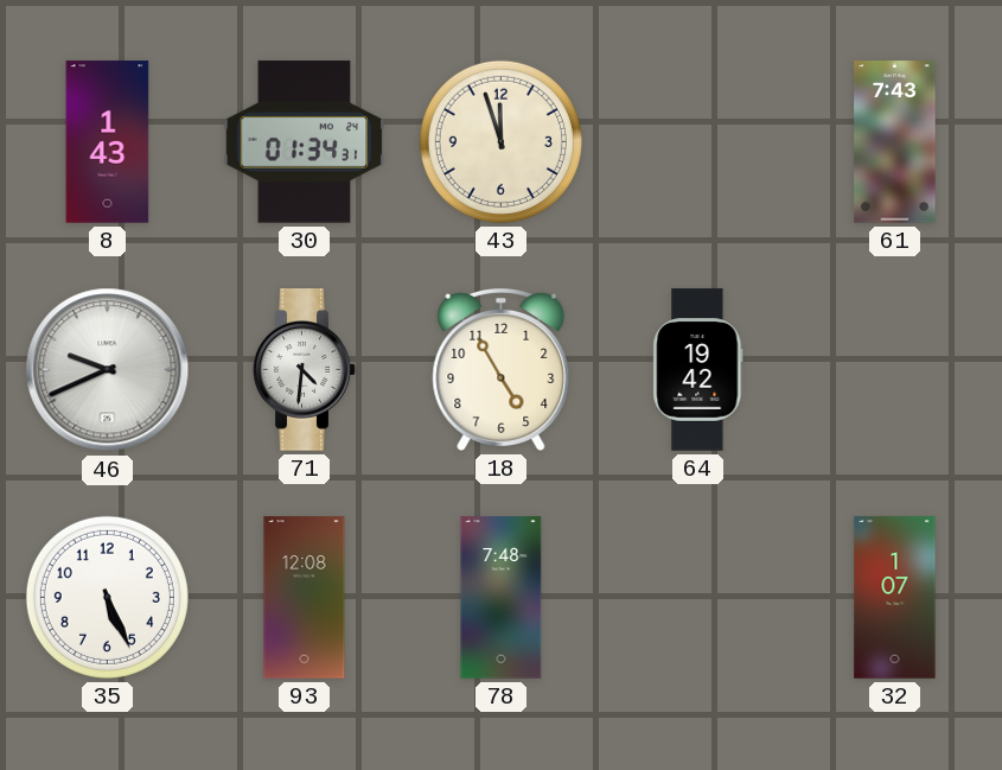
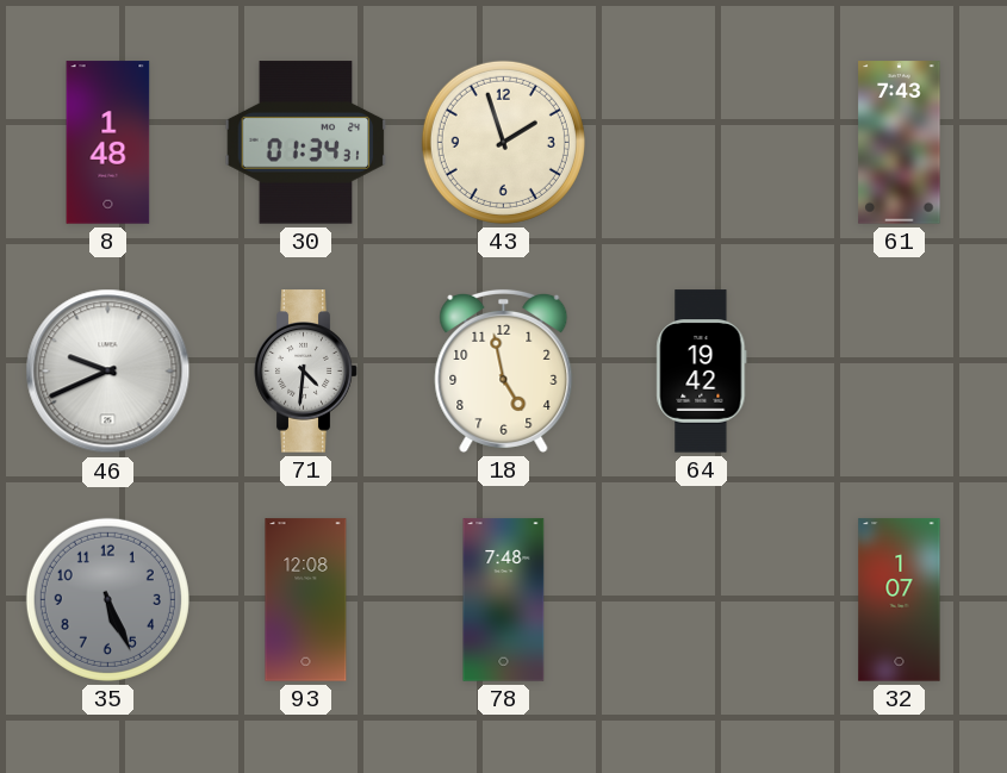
8: 1:43 -> 1:48 (108, 143)
43: 11:57 -> 1:57 (503, 142)
18: 4:55 -> 4:58 (504, 370)
35 dial: white -> grey (107, 599)
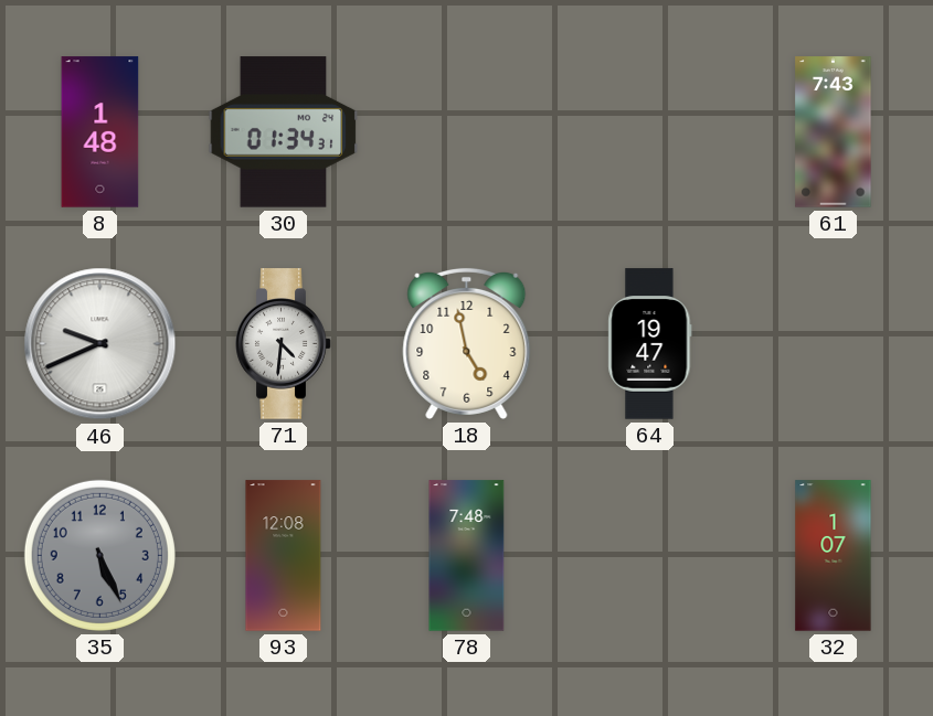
43: 1:57 -> none (503, 142)
64: 19:42 -> 19:47 (650, 344)
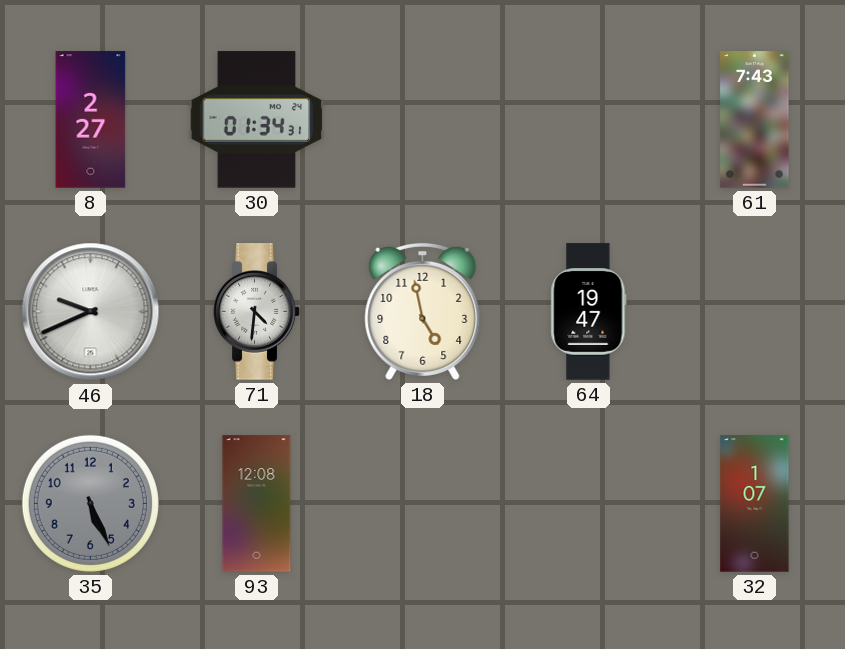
8: 1:48 -> 2:27 (91, 120)
78: 7:48 -> none (467, 556)
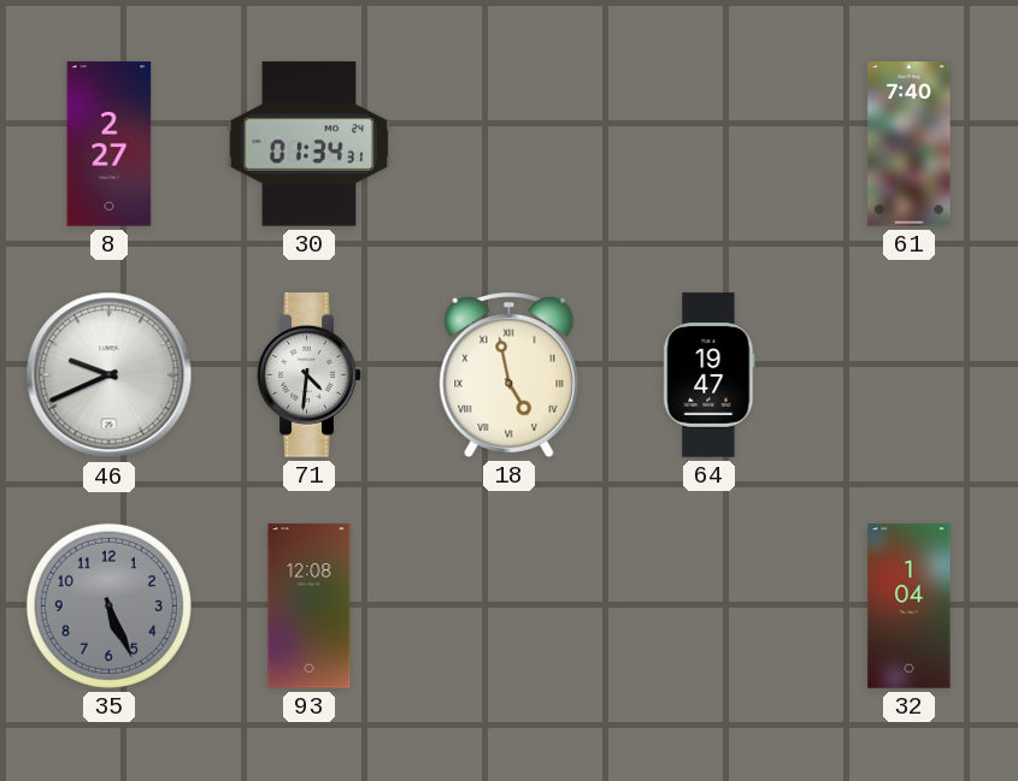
61: 7:43 -> 7:40 (910, 144)
18 numerals: Arabic -> Roman (510, 374)
32: 1:07 -> 1:04 (910, 607)
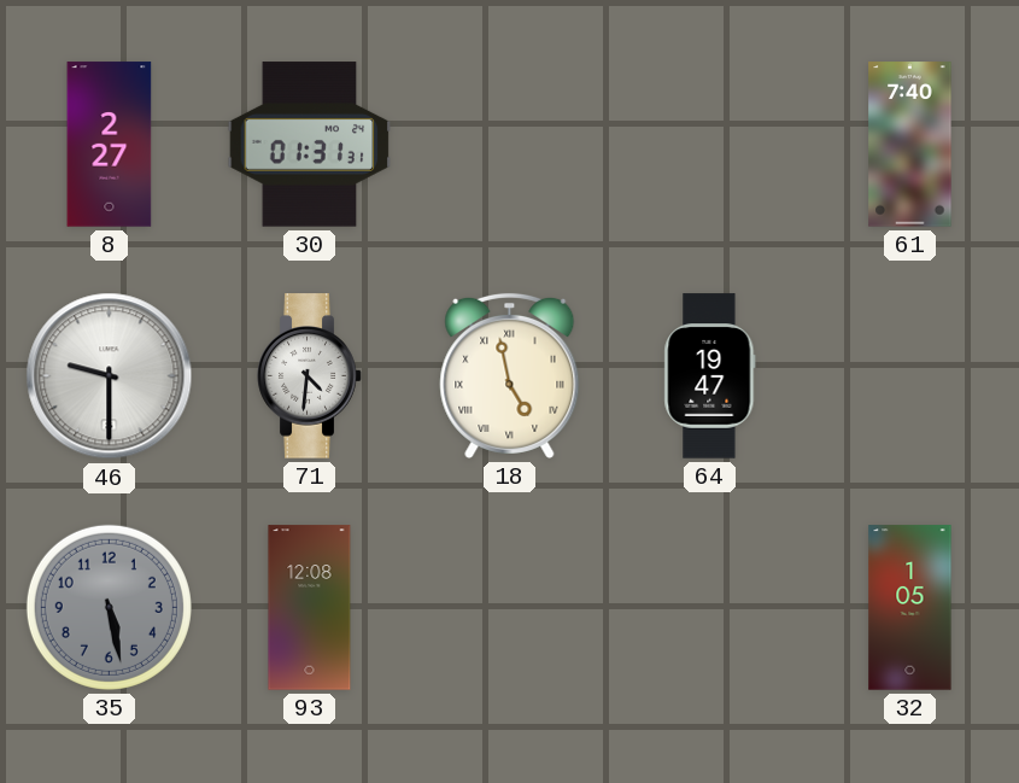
30: 01:34 -> 01:31 (310, 145)
46: 9:41 -> 9:30 (110, 376)
35: 5:26 -> 5:28 (109, 607)
32: 1:04 -> 1:05 (910, 608)
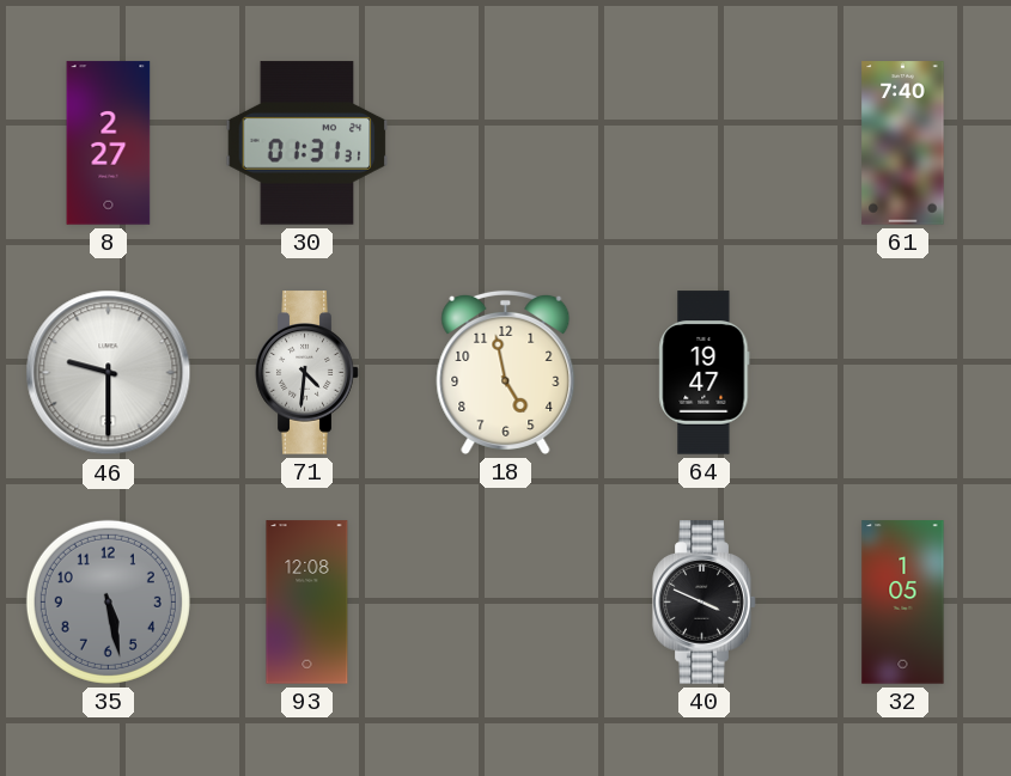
18 numerals: Roman -> Arabic (506, 372)
40: none -> 3:49 (705, 603)
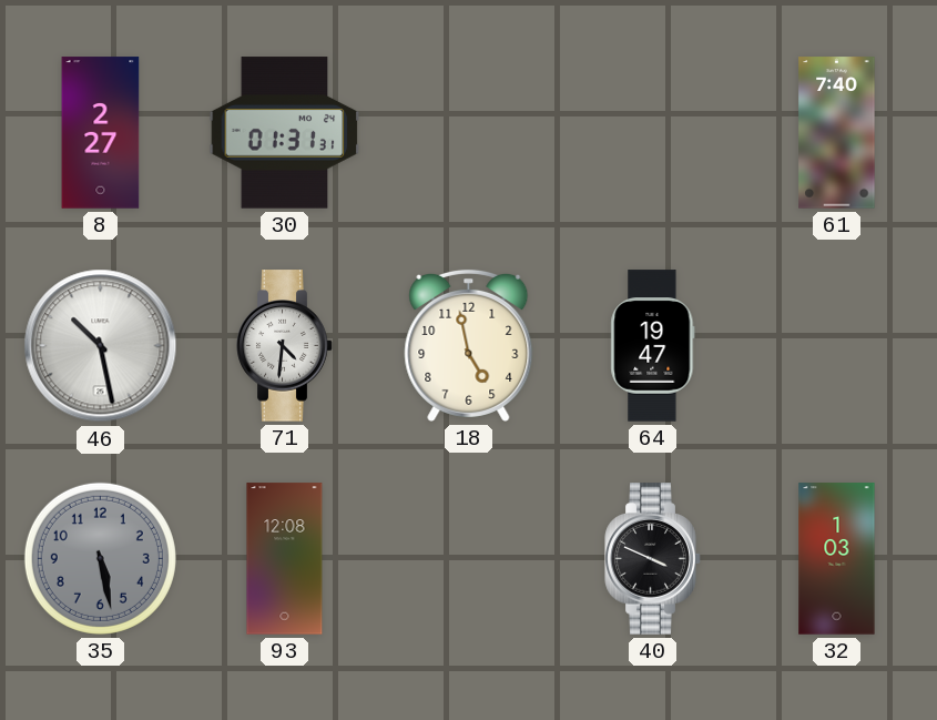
46: 9:30 -> 10:28 (101, 346)
32: 1:05 -> 1:03 (837, 559)
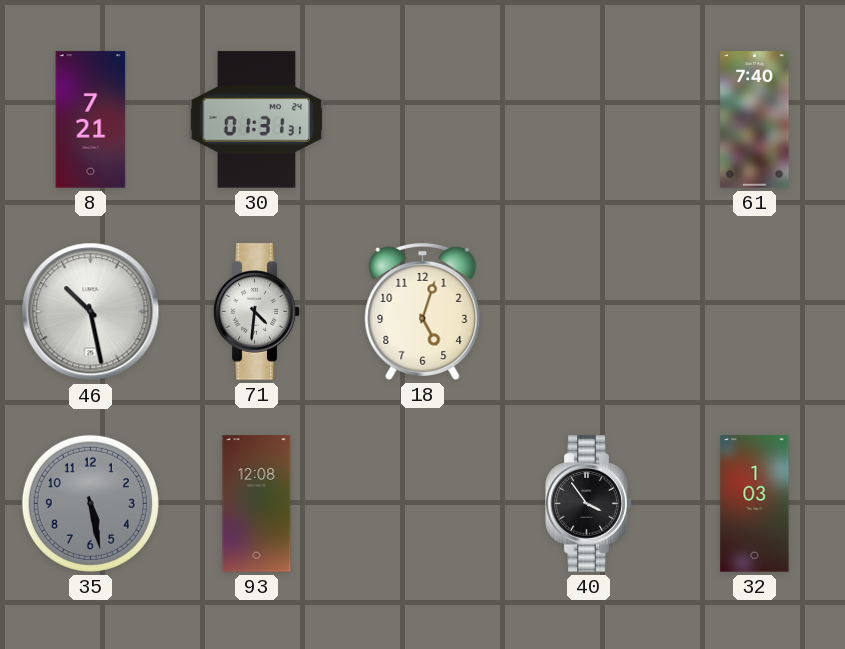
8: 2:27 -> 7:21 (91, 120)
18: 4:58 -> 5:03 (423, 311)
64: 19:47 -> none (653, 346)
40: 3:49 -> 3:54 (589, 504)
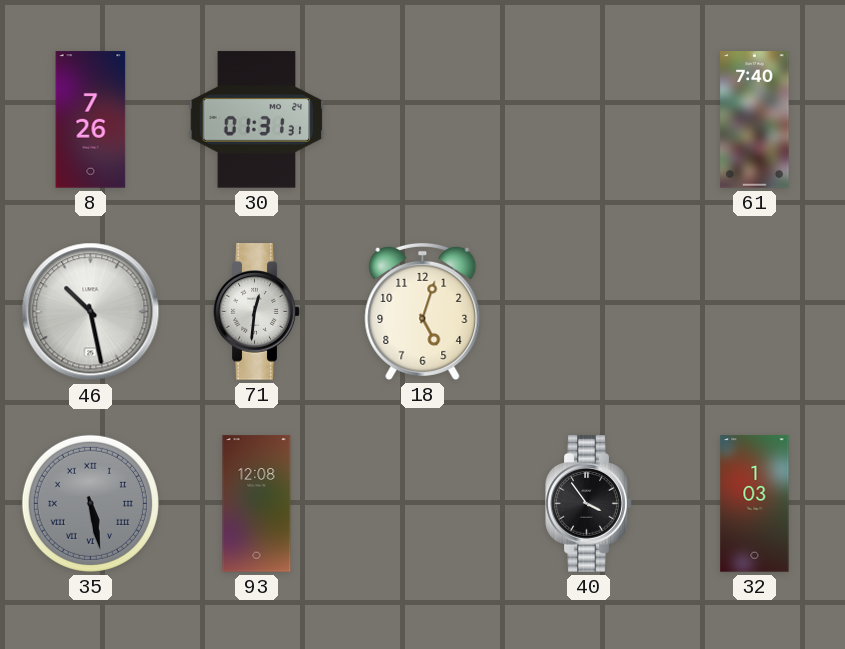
8: 7:21 -> 7:26 (91, 120)
71: 4:31 -> 12:31 (257, 312)
35 numerals: Arabic -> Roman (90, 503)
